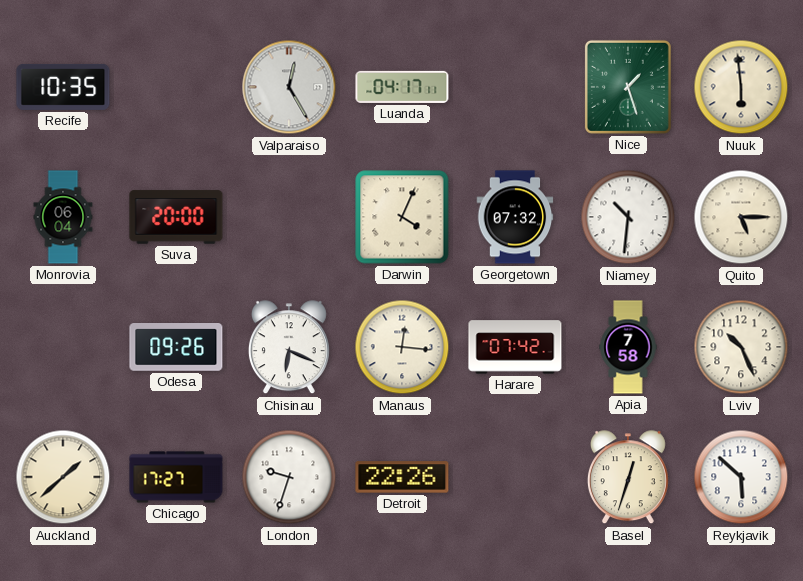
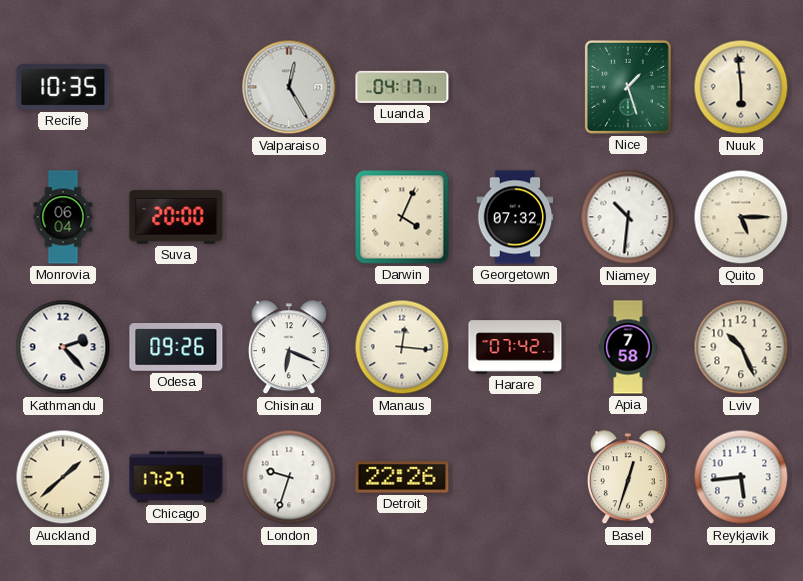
Kathmandu: none -> 2:23 (63, 347)
Reykjavik: 5:52 -> 5:44 (741, 477)
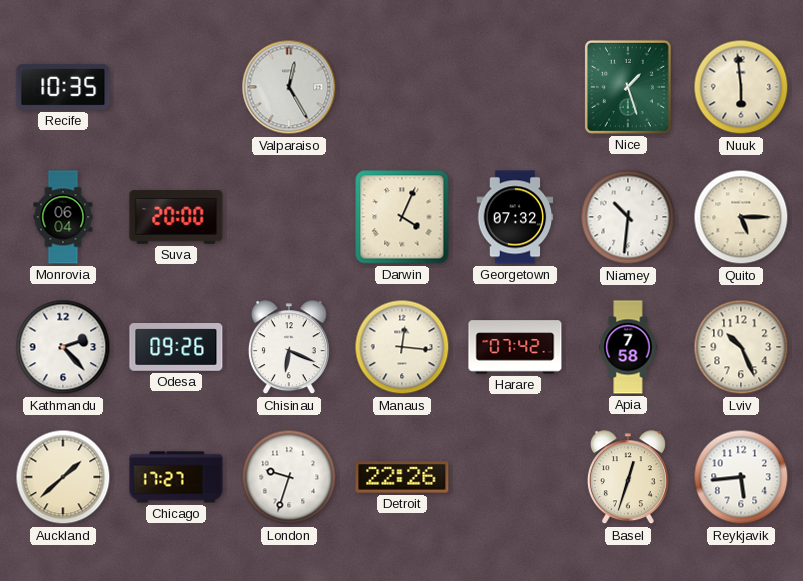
Luanda: 04:17 -> none (402, 87)
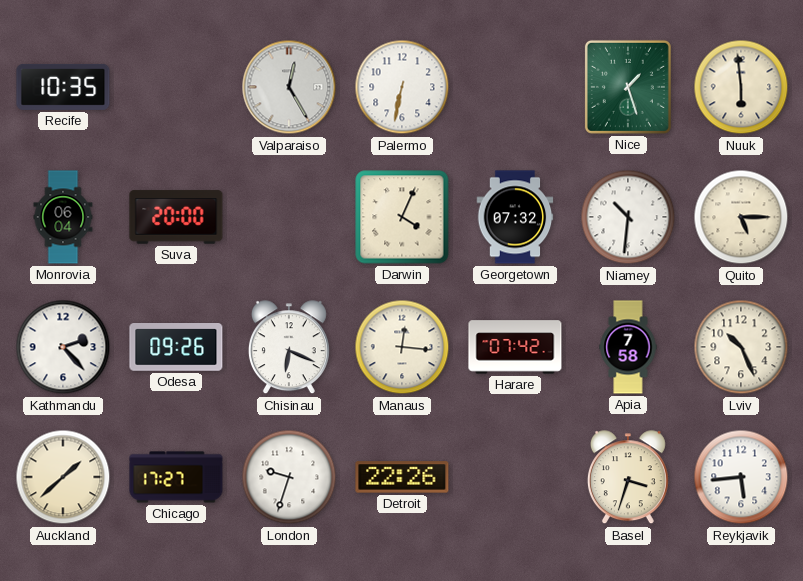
Palermo: none -> 6:32 (402, 87)
Basel: 12:33 -> 3:33 (628, 478)
